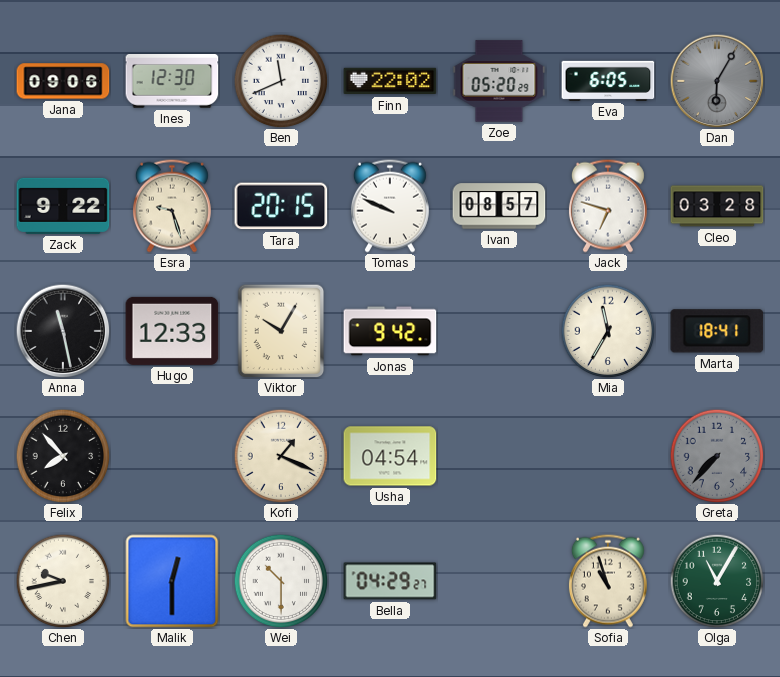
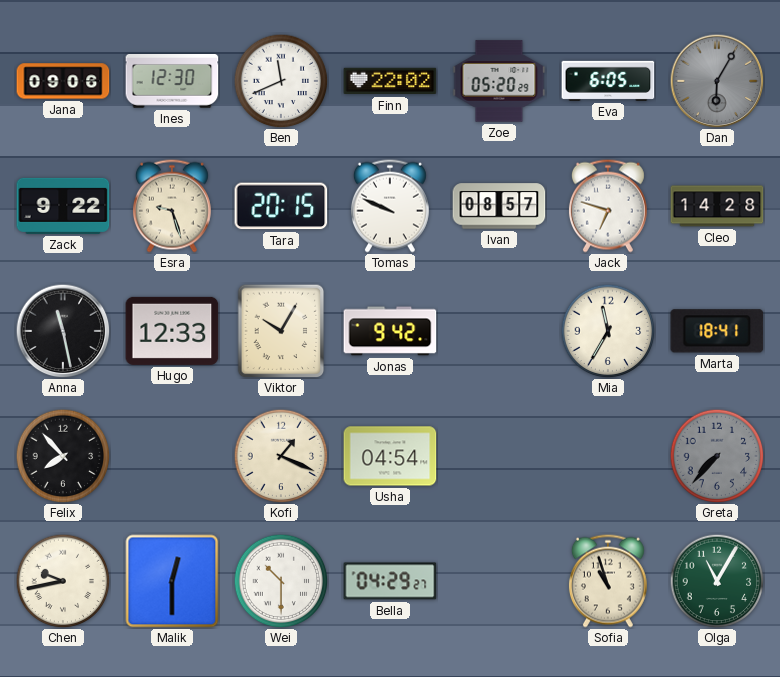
Cleo: 03:28 -> 14:28 (717, 206)
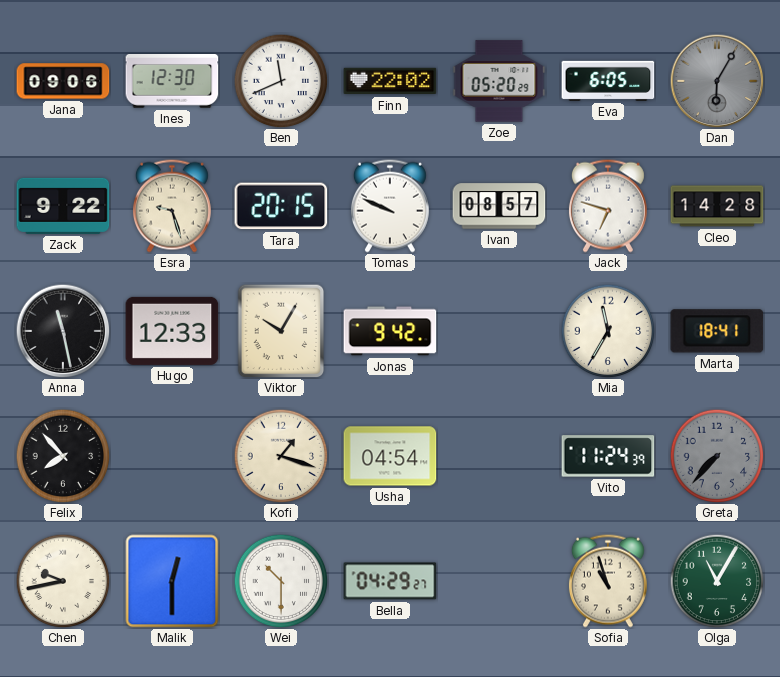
Kofi: 1:19 -> 1:18 (281, 456)
Vito: none -> 11:24 (608, 456)
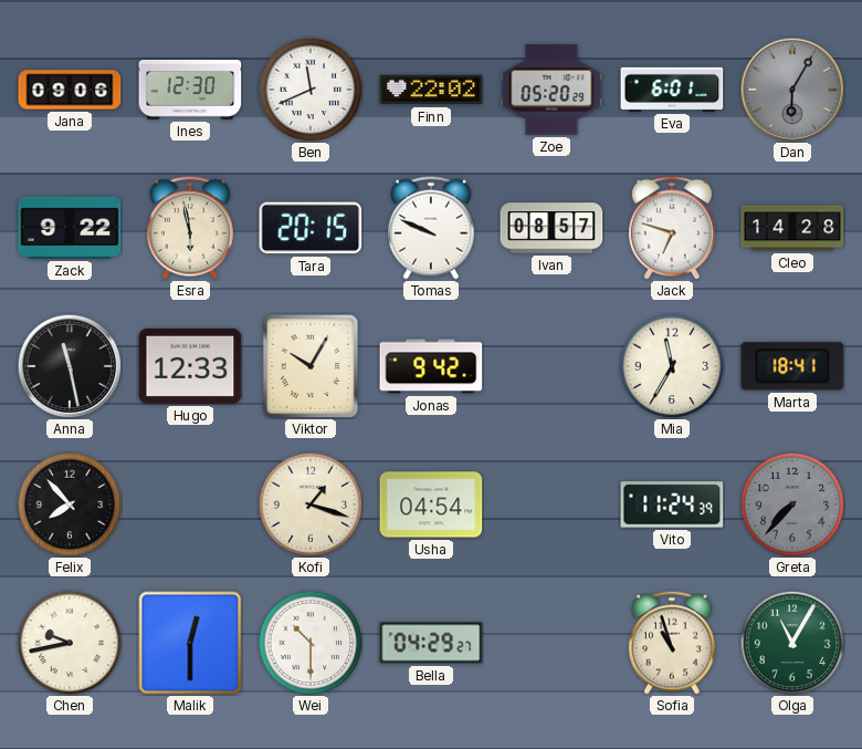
Eva: 6:05 -> 6:01 (672, 90)
Esra: 9:27 -> 5:58 (190, 228)
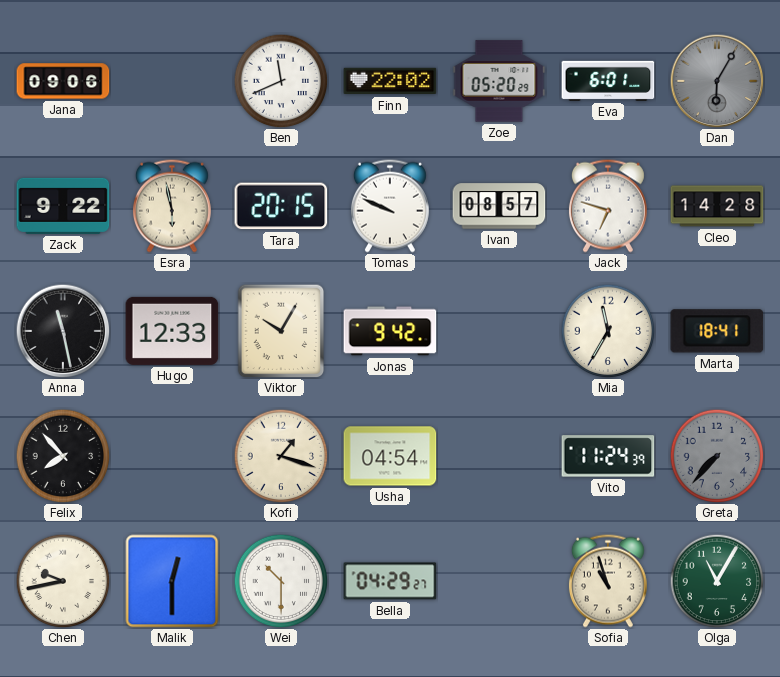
Ines: 12:30 -> none (190, 90)
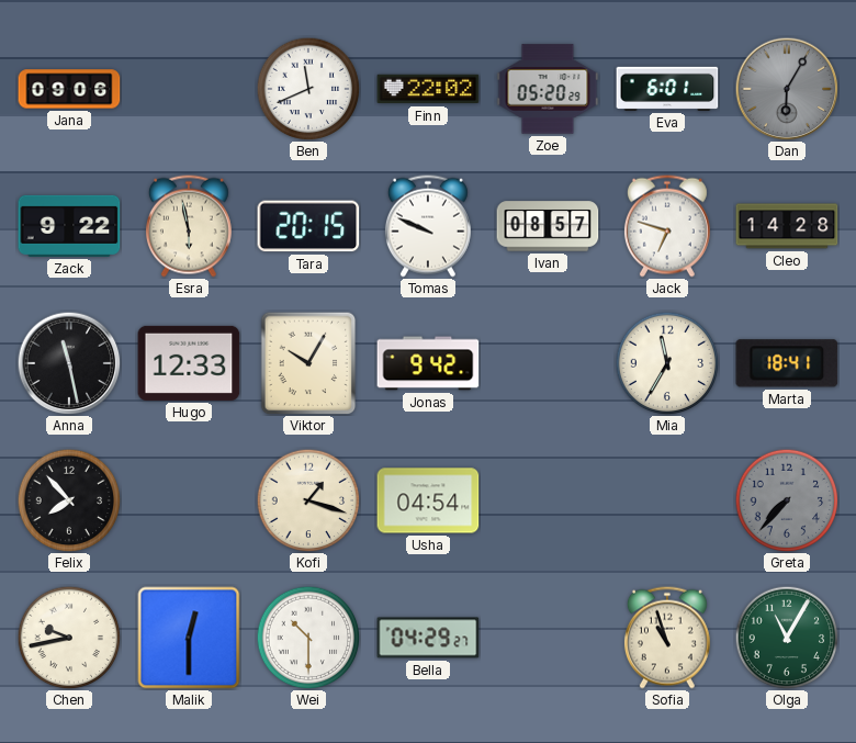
Vito: 11:24 -> none (608, 456)
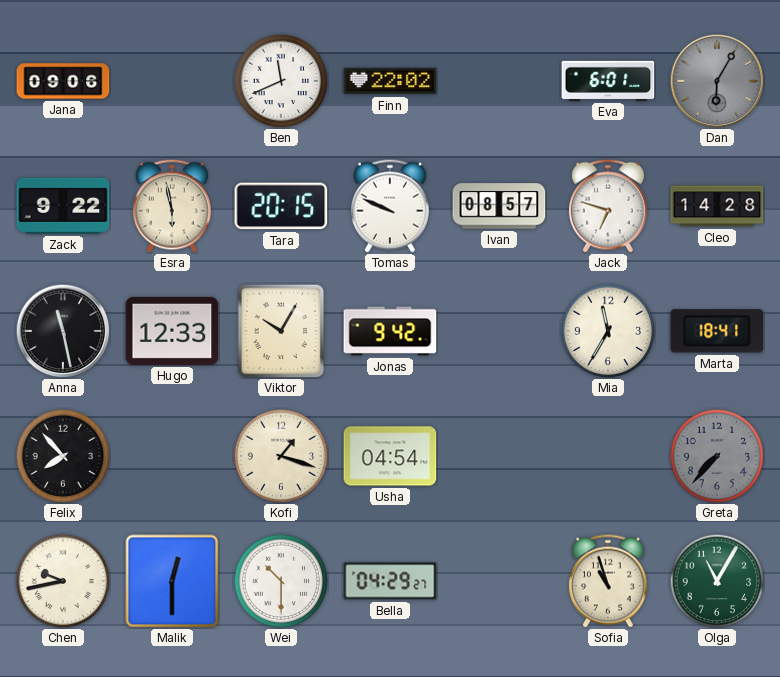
Zoe: 05:20 -> none (548, 89)
